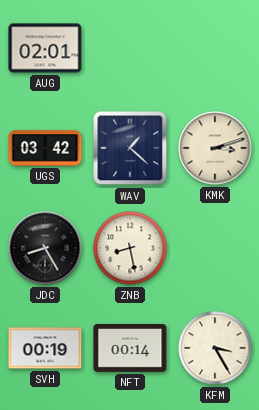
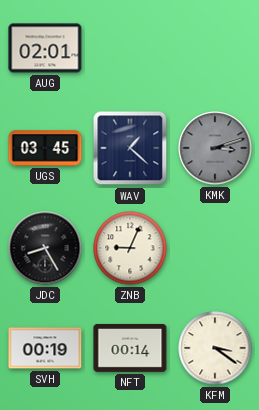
UGS: 03:42 -> 03:45 (45, 148)
KMK dial: cream -> grey (215, 148)
ZNB: 8:28 -> 9:04 (130, 248)
KFM: 3:25 -> 3:21 (215, 348)
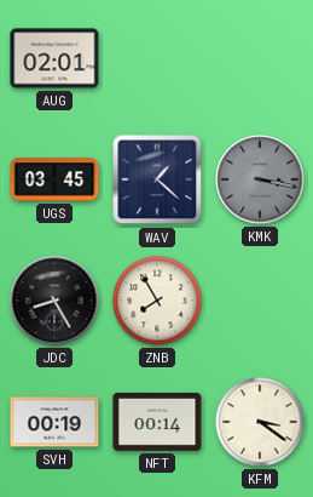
KMK: 3:12 -> 3:17 (260, 179)
ZNB: 9:04 -> 7:55 (157, 301)
